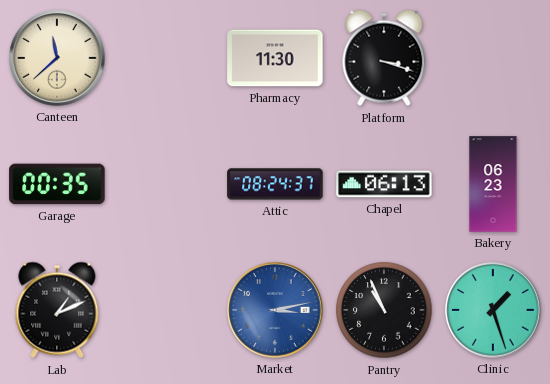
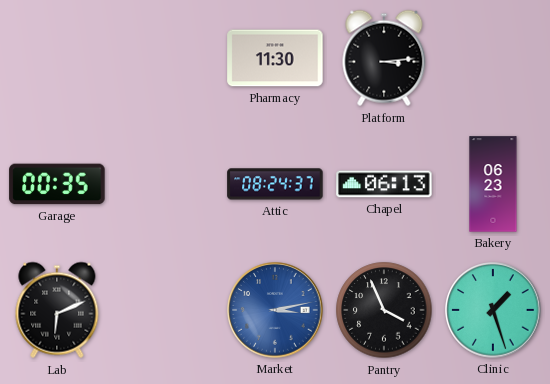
Canteen: 11:38 -> none (57, 58)
Platform: 3:18 -> 3:14 (384, 58)
Lab: 1:11 -> 6:11 (57, 310)
Pantry: 10:56 -> 3:56 (384, 310)
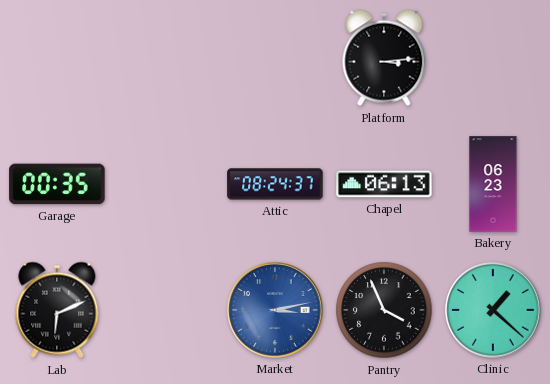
Pharmacy: 11:30 -> none (275, 58)
Clinic: 1:27 -> 1:22 (493, 310)
